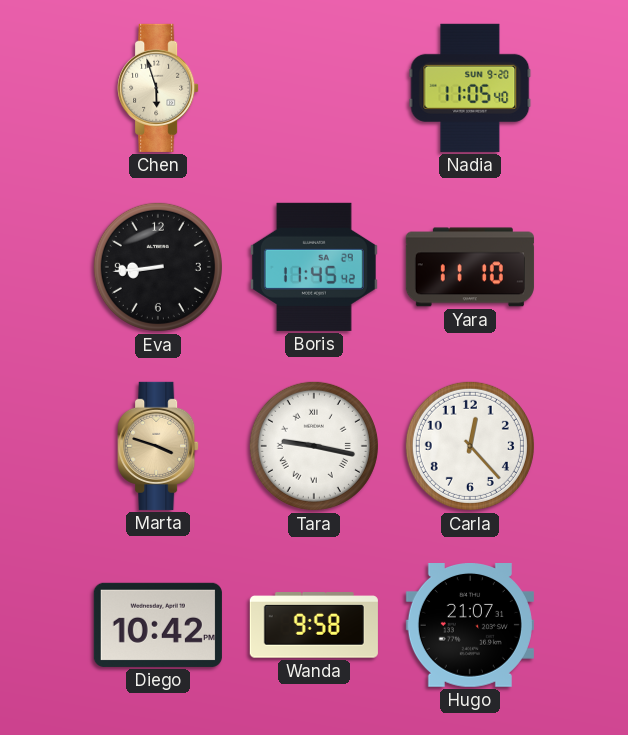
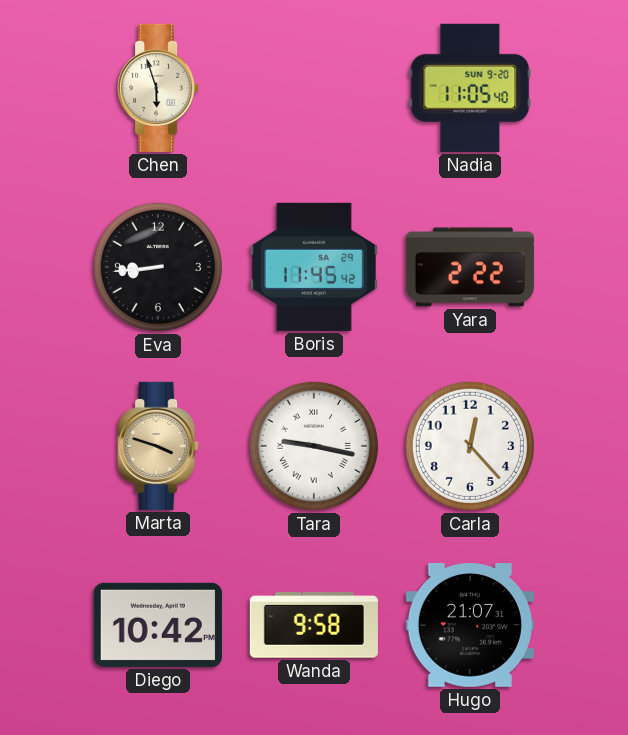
Yara: 11:10 -> 2:22 (470, 267)
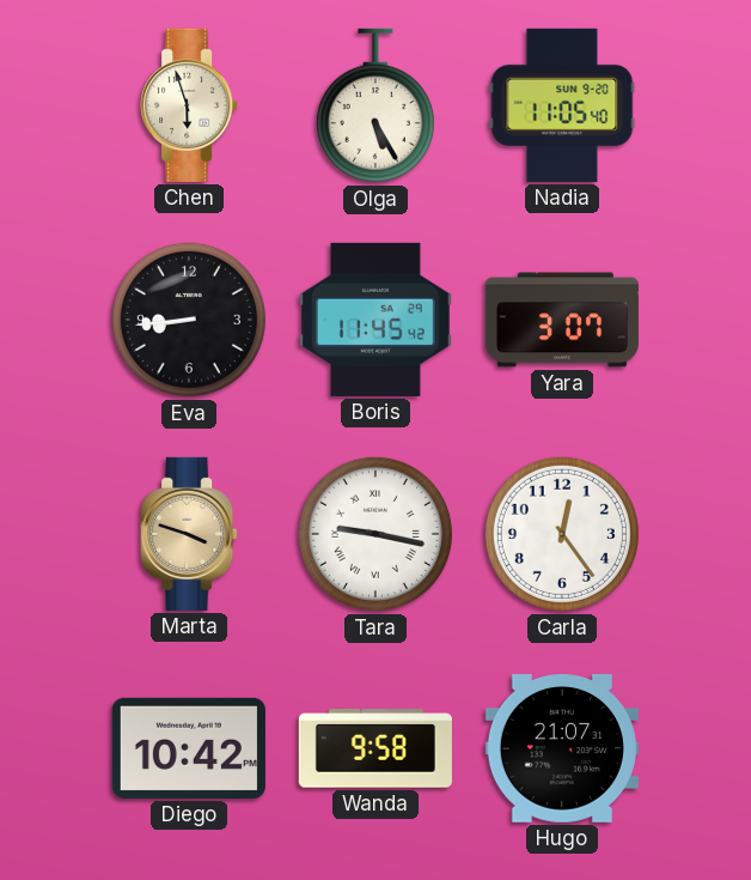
Olga: none -> 5:25 (375, 105)
Yara: 2:22 -> 3:07 (562, 320)
Carla: 12:23 -> 12:24 (562, 534)
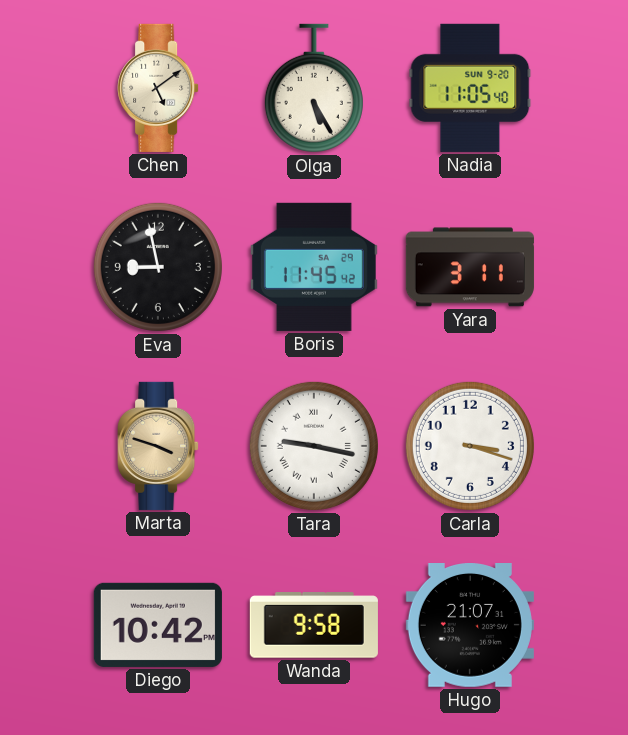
Chen: 5:57 -> 5:09 (158, 88)
Eva: 8:44 -> 8:58 (158, 267)
Yara: 3:07 -> 3:11 (470, 267)
Carla: 12:24 -> 3:18 (470, 446)
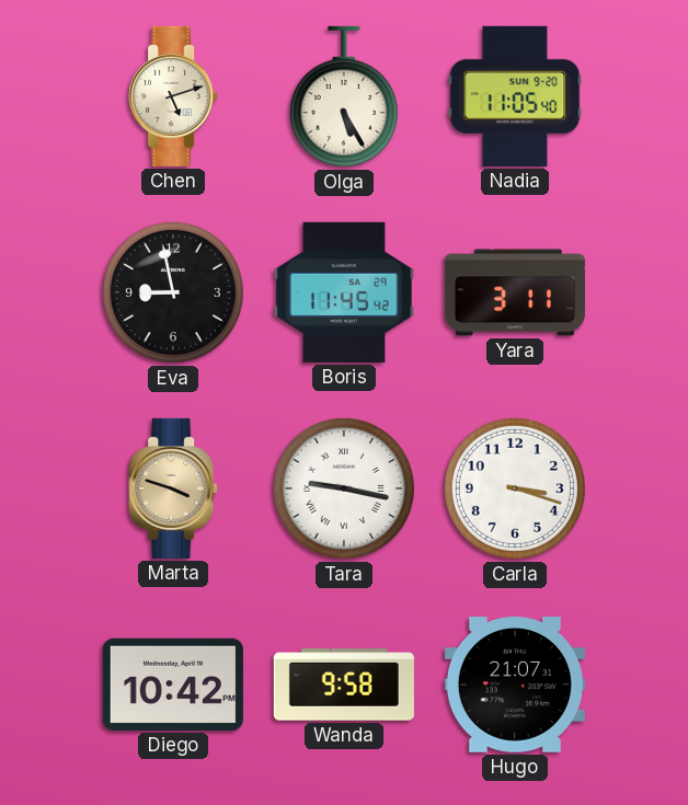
Chen: 5:09 -> 5:12 (173, 96)
